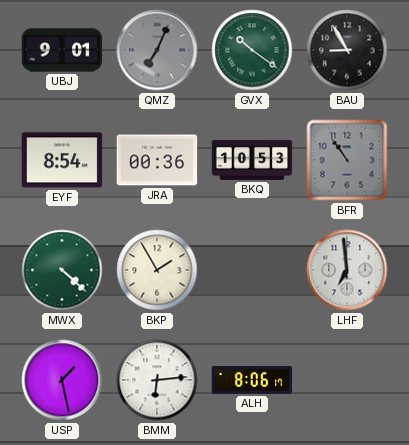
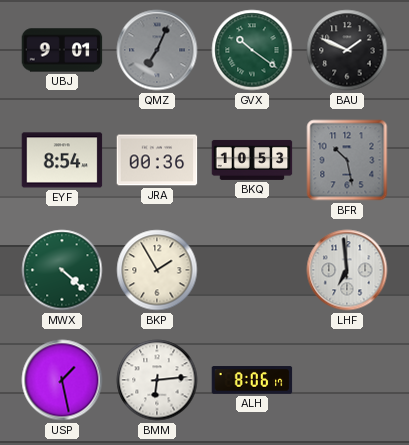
BAU: 8:55 -> 1:49 (347, 50)
BFR: 10:54 -> 10:28 (347, 160)
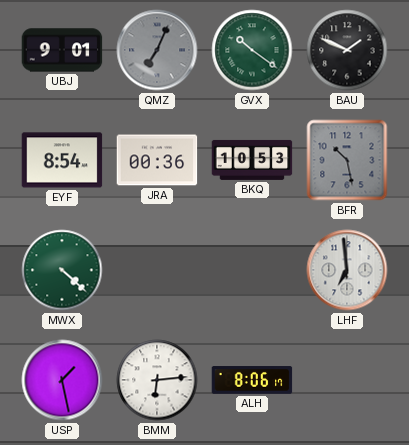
BKP: 1:55 -> none (157, 270)
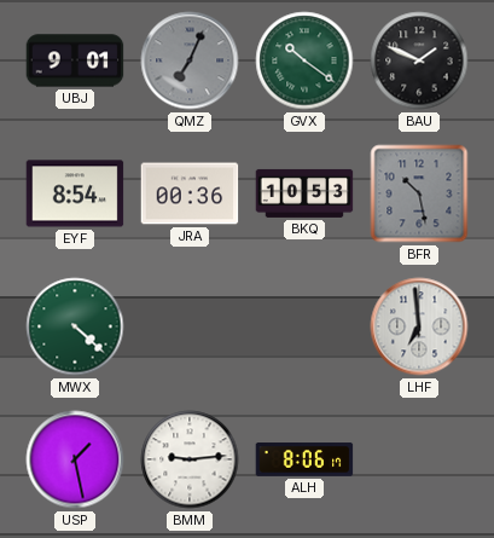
BMM: 6:14 -> 9:14 (190, 459)
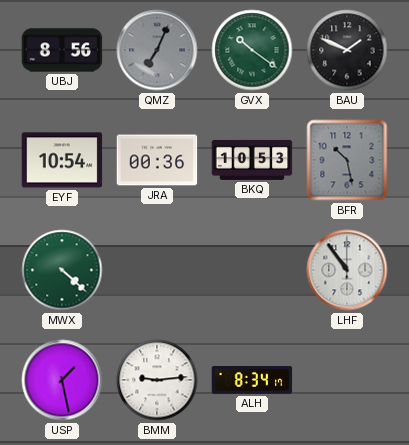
UBJ: 9:01 -> 8:56 (62, 50)
EYF: 8:54 -> 10:54 (62, 160)
LHF: 6:59 -> 10:54 (347, 270)
ALH: 8:06 -> 8:34 (252, 380)
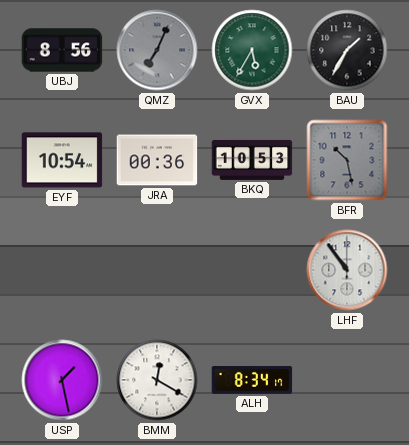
GVX: 10:21 -> 5:35 (252, 50)
BAU: 1:49 -> 1:35 (347, 50)
MWX: 4:22 -> none (62, 270)
BMM: 9:14 -> 12:20 (157, 380)
